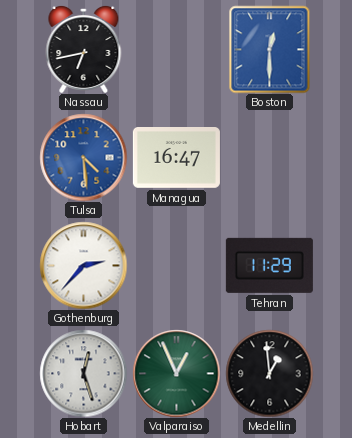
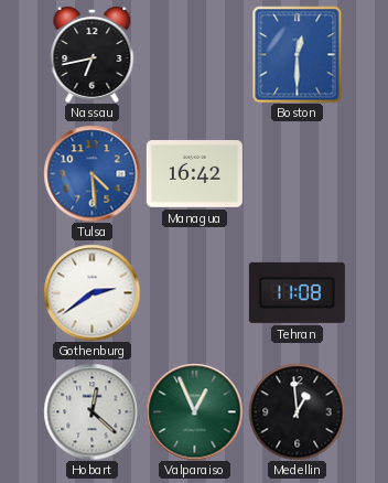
Managua: 16:47 -> 16:42 (194, 174)
Gothenburg: 2:37 -> 2:39 (91, 292)
Tehran: 11:29 -> 11:08 (297, 292)
Hobart: 12:27 -> 12:22 (91, 411)
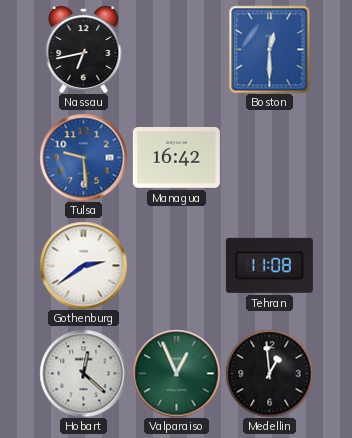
Tulsa: 4:29 -> 9:29 (83, 157)
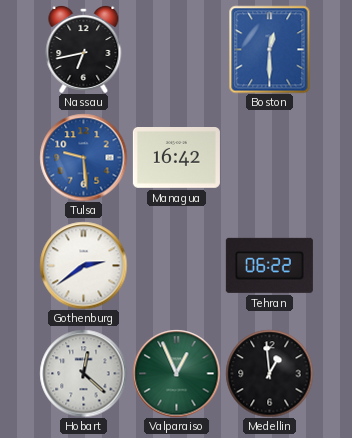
Tehran: 11:08 -> 06:22 (269, 265)
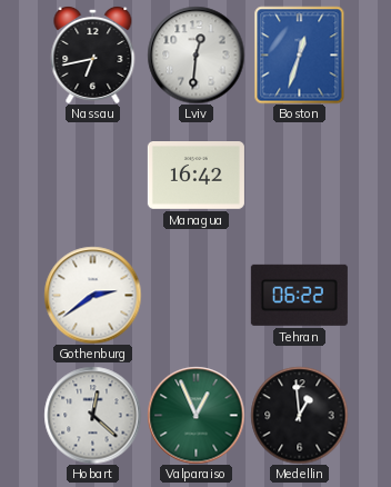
Lviv: none -> 12:31 (195, 54)
Boston: 12:30 -> 12:33 (300, 54)
Tulsa: 9:29 -> none (83, 157)
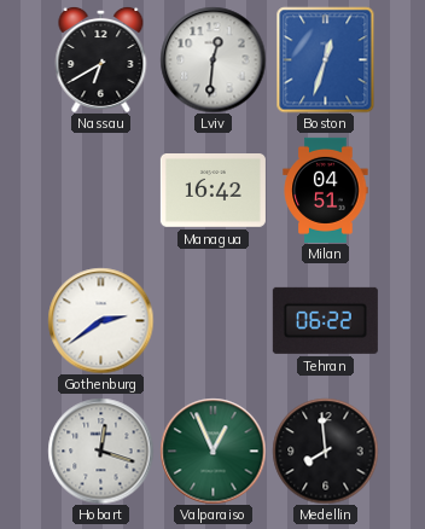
Nassau: 6:43 -> 6:40 (101, 59)
Milan: none -> 04:51 (326, 190)
Hobart: 12:22 -> 12:18 (100, 450)
Medellin: 12:59 -> 7:59 (325, 450)
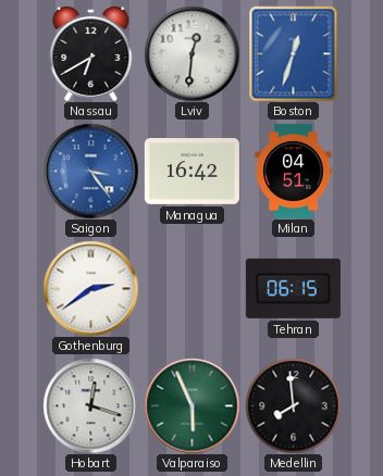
Saigon: none -> 3:24 (90, 171)
Tehran: 06:22 -> 06:15 (293, 288)
Valparaiso: 12:56 -> 5:56 (191, 405)
